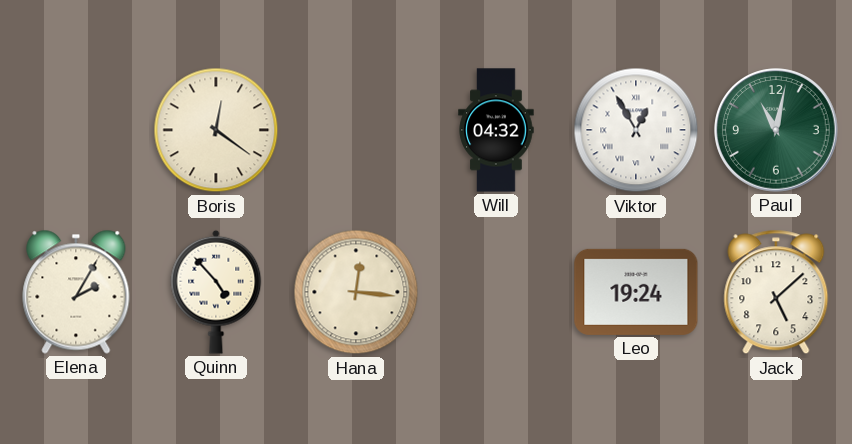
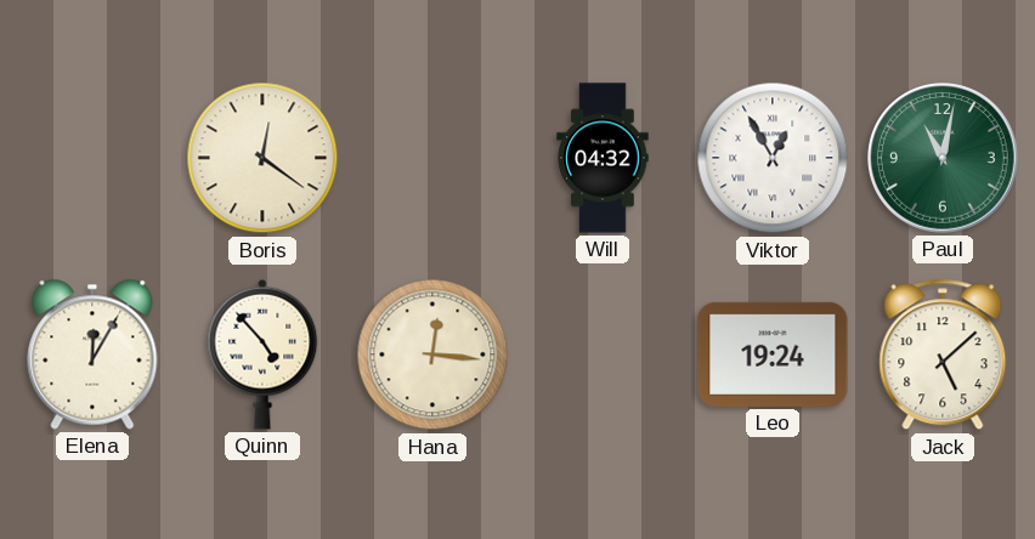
Elena: 2:05 -> 12:05 (92, 354)
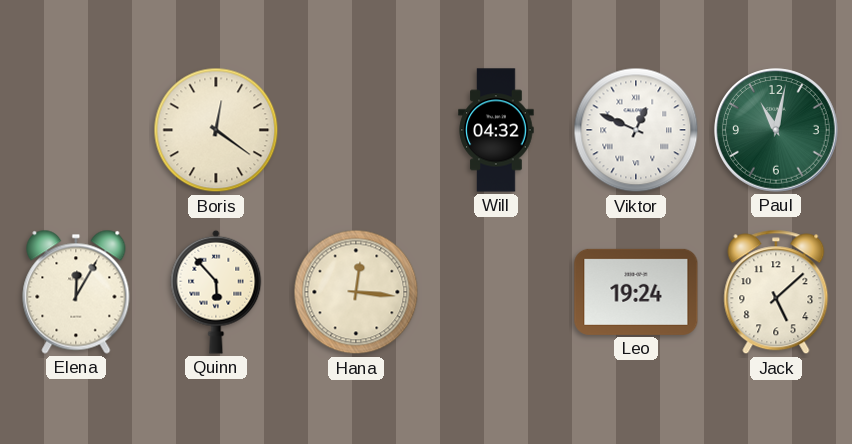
Viktor: 12:55 -> 12:49 (636, 130)
Quinn: 4:53 -> 5:53 (216, 292)
